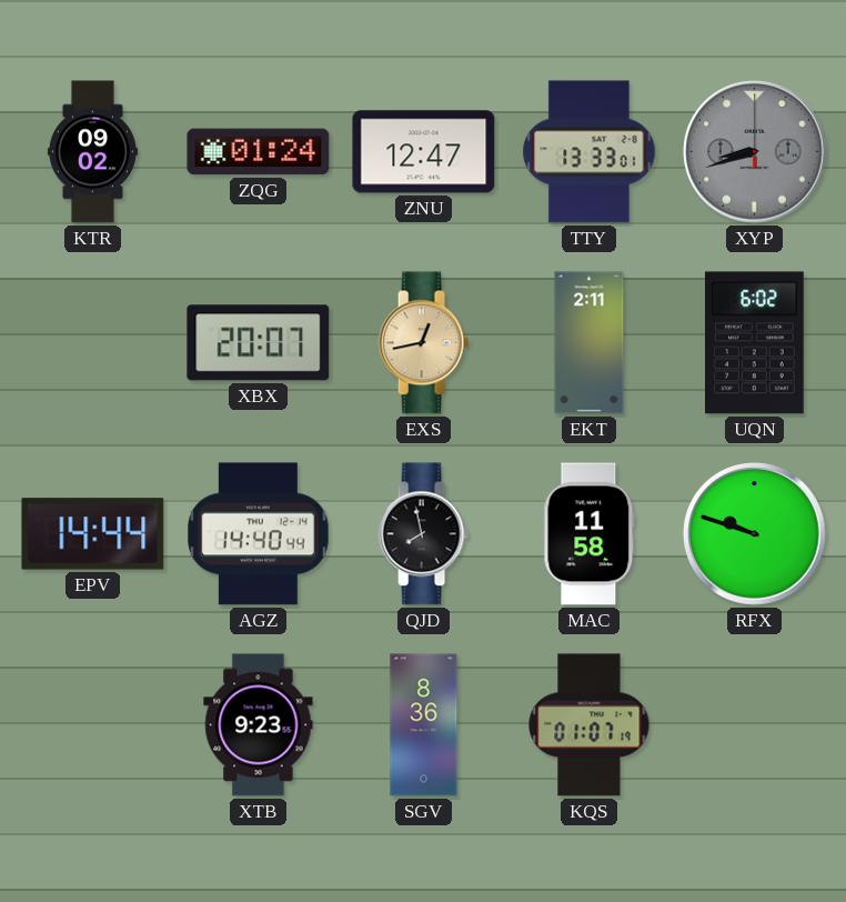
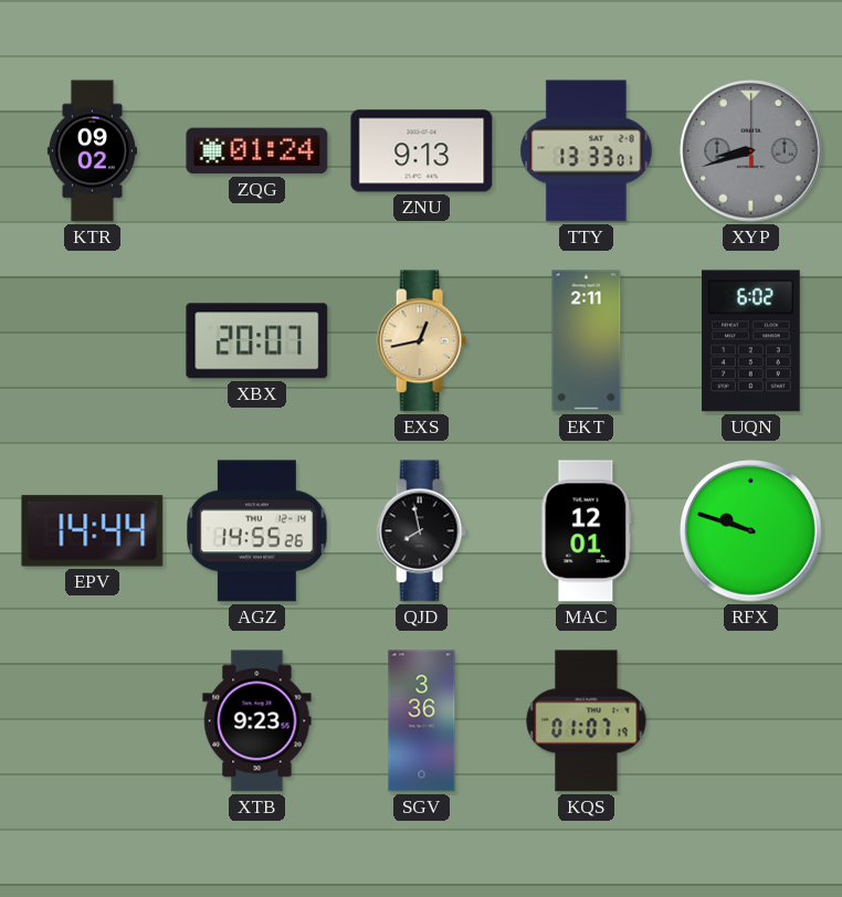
ZNU: 12:47 -> 9:13 (422, 151)
AGZ: 14:40 -> 14:55 (257, 531)
MAC: 11:58 -> 12:01 (587, 531)
SGV: 8:36 -> 3:36 (422, 721)
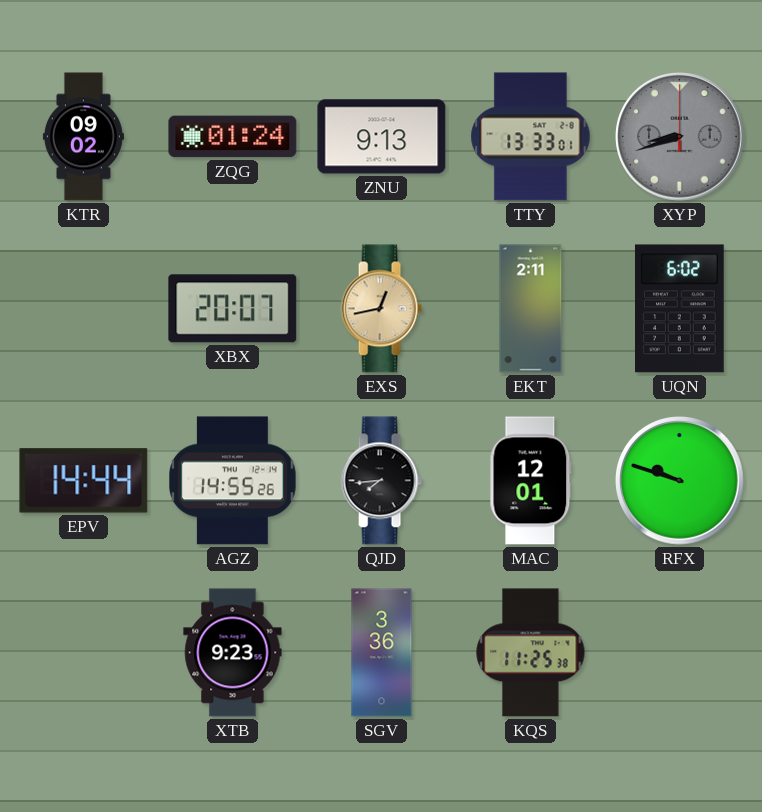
QJD: 7:58 -> 7:44 (381, 481)
KQS: 01:07 -> 11:25 (531, 653)
